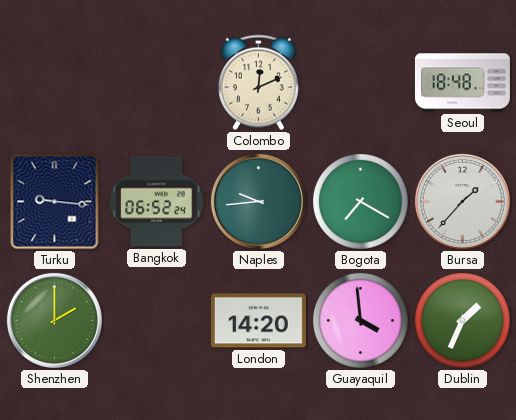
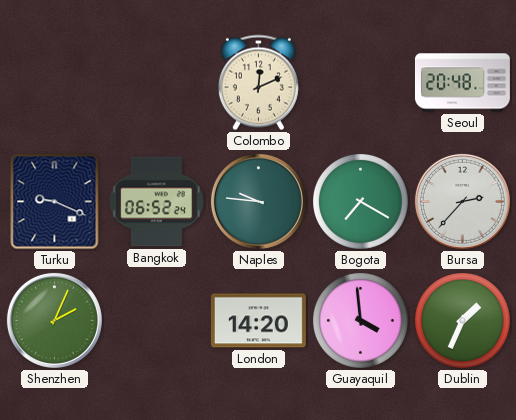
Seoul: 18:48 -> 20:48 (462, 83)
Turku: 9:16 -> 9:19 (55, 202)
Naples: 9:44 -> 9:46 (258, 201)
Bursa: 1:37 -> 2:37 (462, 201)
Shenzhen: 2:00 -> 2:04 (54, 320)
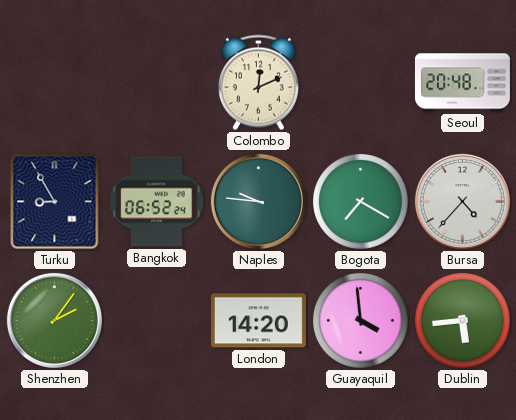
Turku: 9:19 -> 8:55 (55, 202)
Bursa: 2:37 -> 4:37 (462, 201)
Shenzhen: 2:04 -> 2:06 (54, 320)
Dublin: 1:34 -> 5:44 (463, 321)
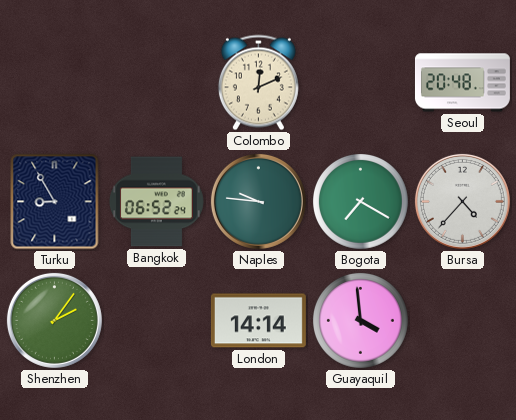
London: 14:20 -> 14:14 (258, 321)
Dublin: 5:44 -> none (463, 321)
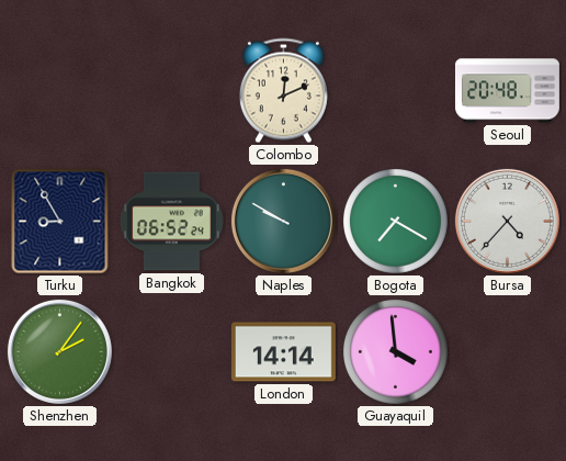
Naples: 9:46 -> 9:50 (283, 221)
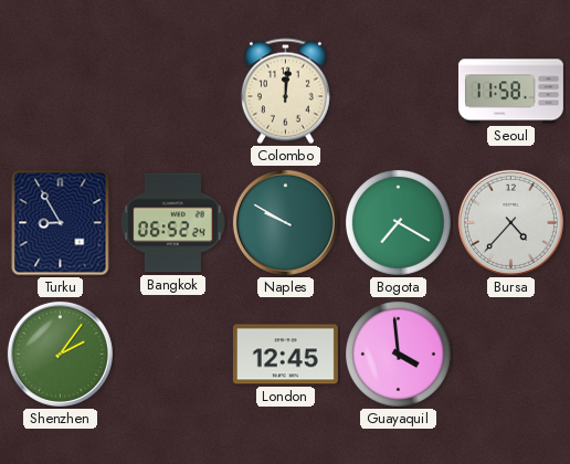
Colombo: 12:11 -> 12:01 (285, 92)
Seoul: 20:48 -> 11:58 (510, 92)
London: 14:14 -> 12:45 (285, 355)
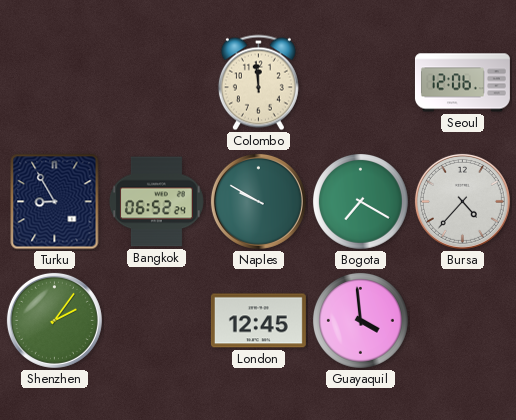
Colombo: 12:01 -> 11:59 (258, 83)
Seoul: 11:58 -> 12:06 (462, 83)
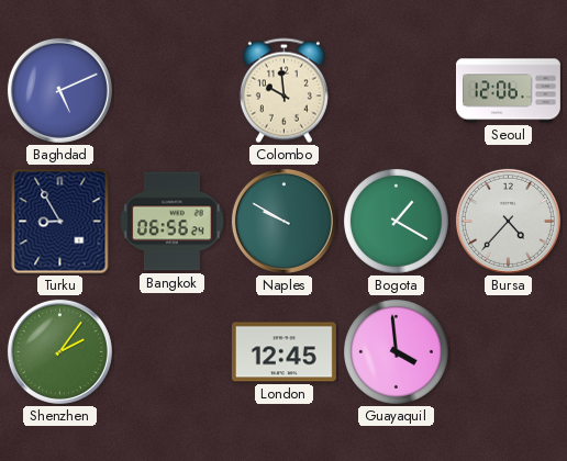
Baghdad: none -> 5:11 (59, 90)
Colombo: 11:59 -> 9:59 (283, 91)
Bangkok: 06:52 -> 06:56 (171, 222)
Bogota: 7:20 -> 1:20 (397, 222)
